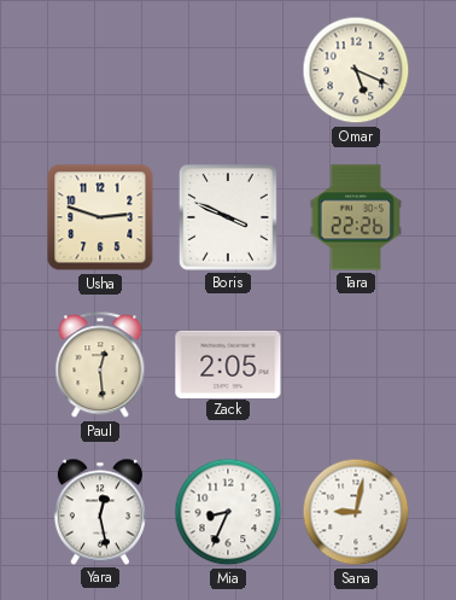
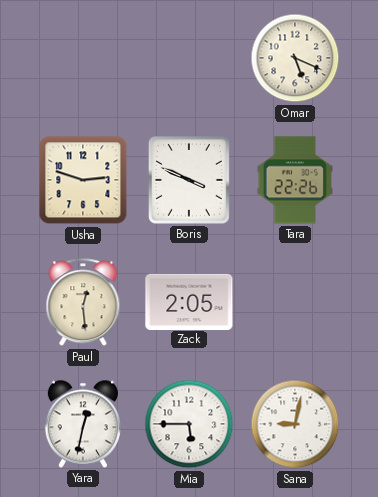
Yara: 12:28 -> 12:32 (83, 424)
Mia: 8:34 -> 5:45 (189, 424)
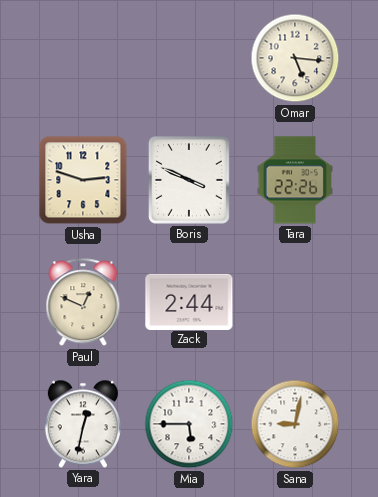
Omar: 5:19 -> 5:16 (295, 58)
Paul: 12:29 -> 12:49 (83, 303)
Zack: 2:05 -> 2:44 (189, 301)
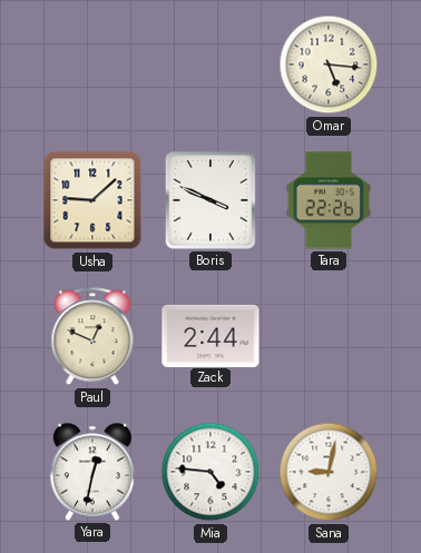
Usha: 2:48 -> 9:08 (92, 200)
Mia: 5:45 -> 4:46 (210, 472)
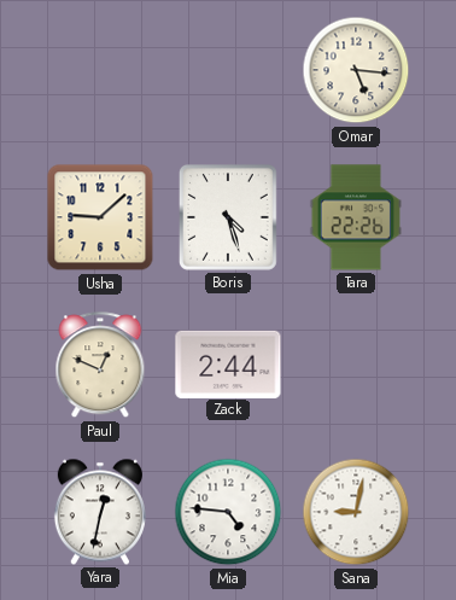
Boris: 3:49 -> 4:27 (228, 217)
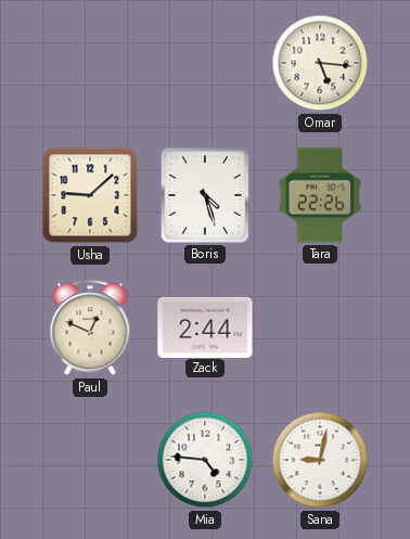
Yara: 12:32 -> none (100, 512)
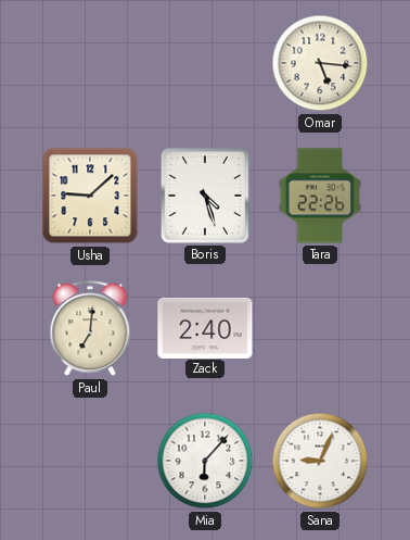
Paul: 12:49 -> 7:01 (90, 329)
Zack: 2:44 -> 2:40 (205, 327)
Mia: 4:46 -> 6:07 (205, 461)
Sana: 9:02 -> 9:04 (320, 461)
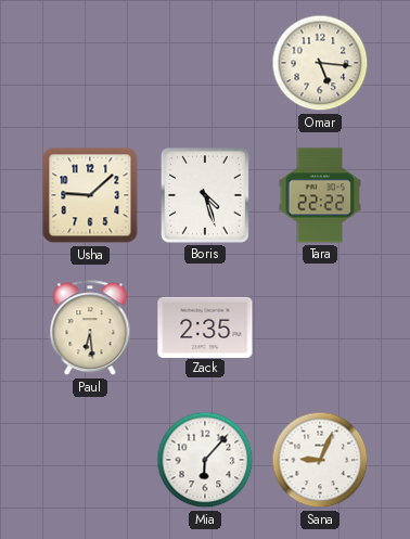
Tara: 22:26 -> 22:22 (320, 195)
Paul: 7:01 -> 6:29 (90, 329)
Zack: 2:40 -> 2:35 (205, 326)
